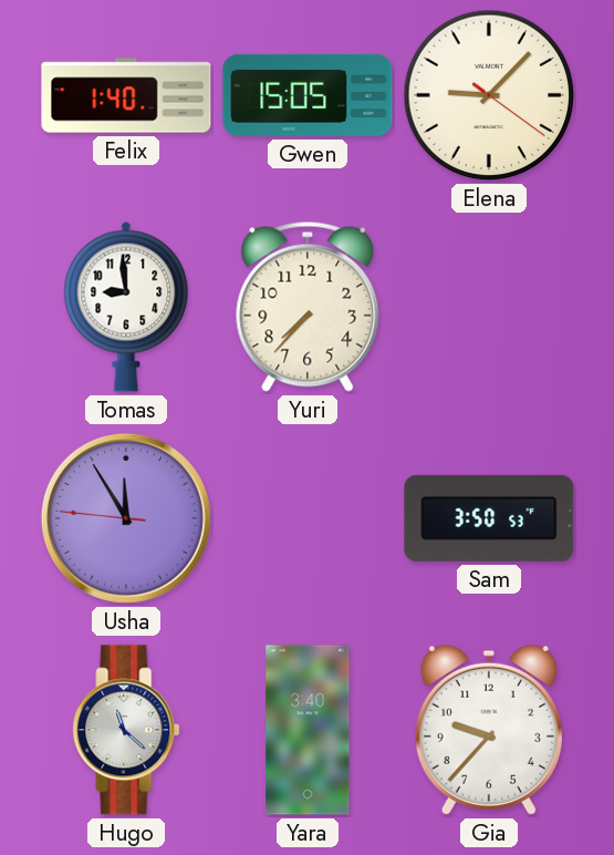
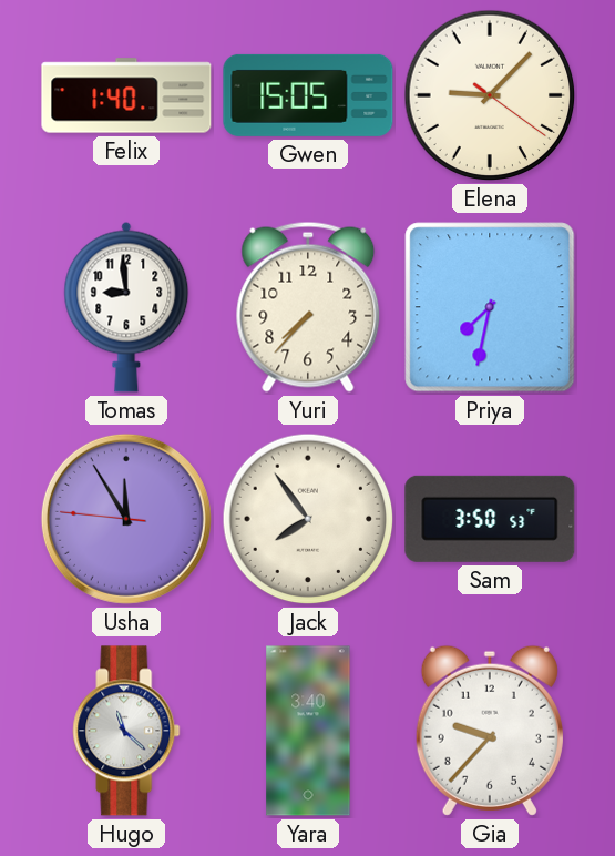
Priya: none -> 7:32 (490, 307)
Jack: none -> 7:54 (308, 519)
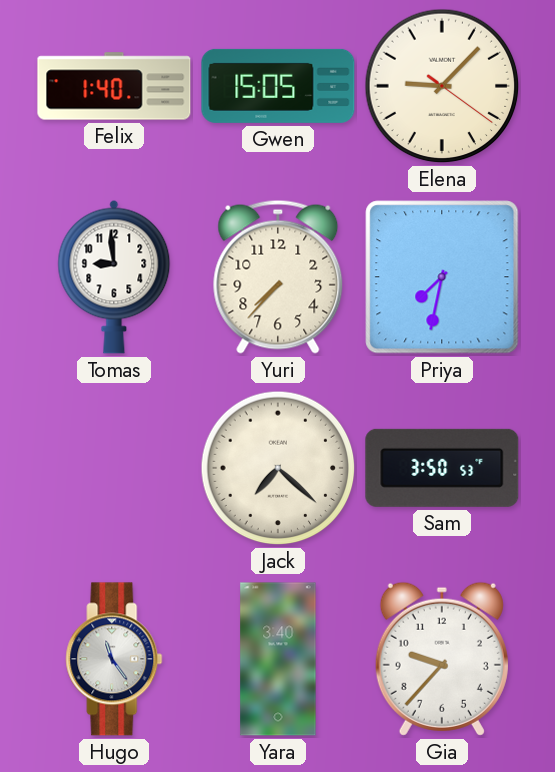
Usha: 11:54 -> none (126, 519)
Jack: 7:54 -> 7:22 (278, 468)
Hugo: 11:22 -> 11:24 (114, 659)
